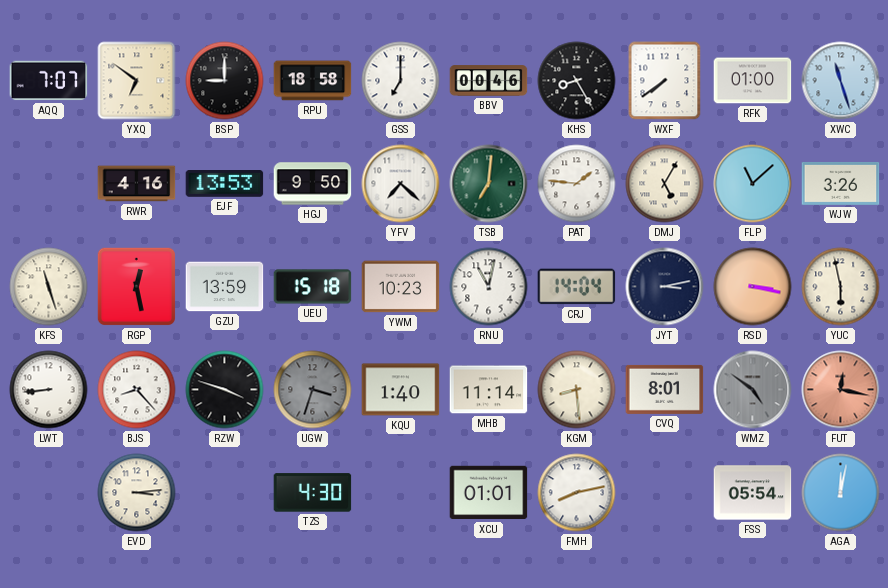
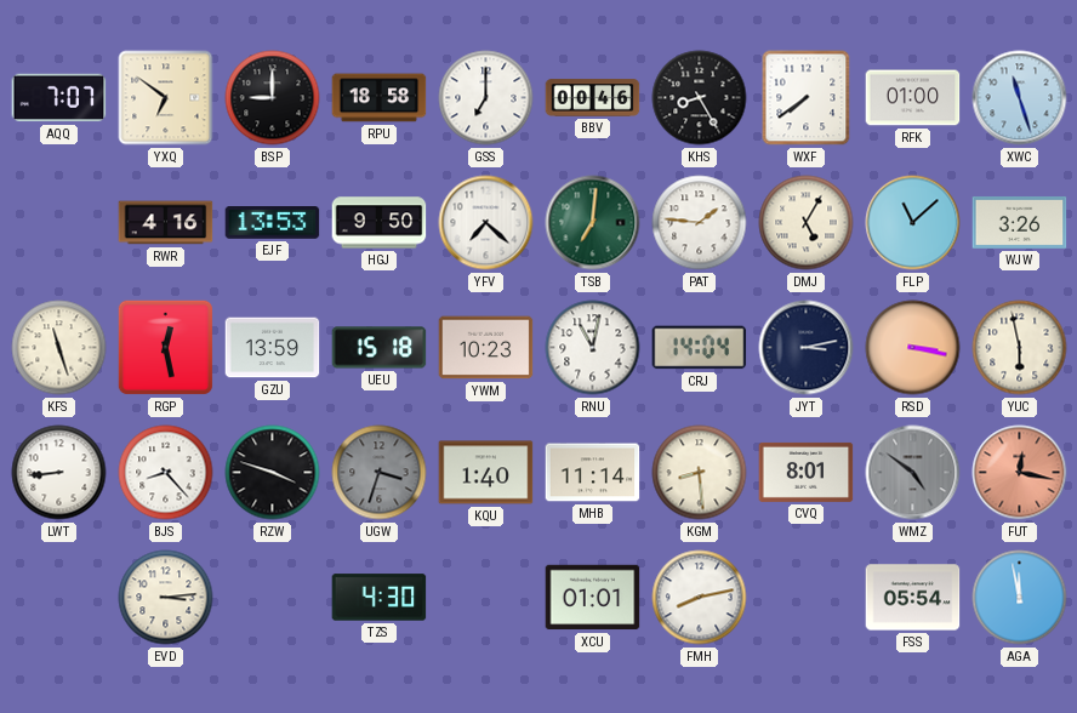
AGA: 12:02 -> 11:58 (1020, 598)
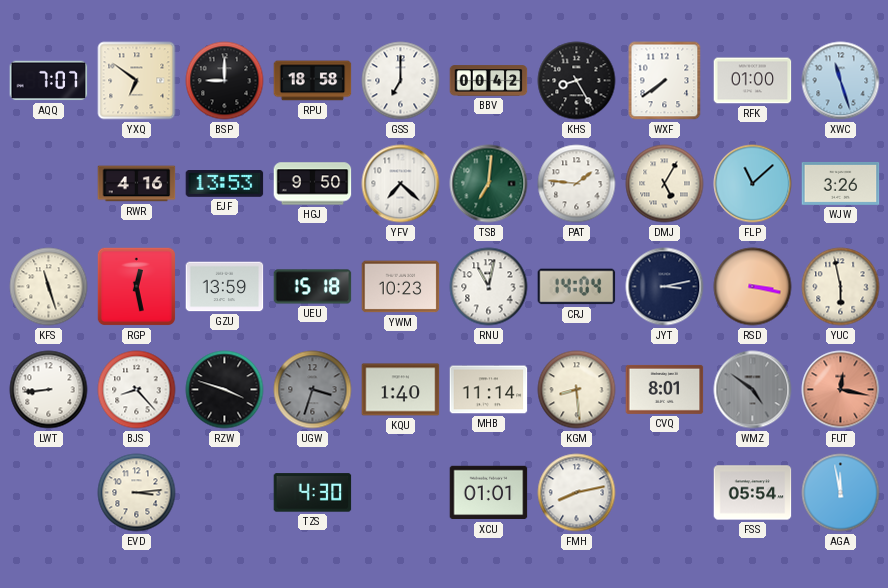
BBV: 00:46 -> 00:42 (489, 81)
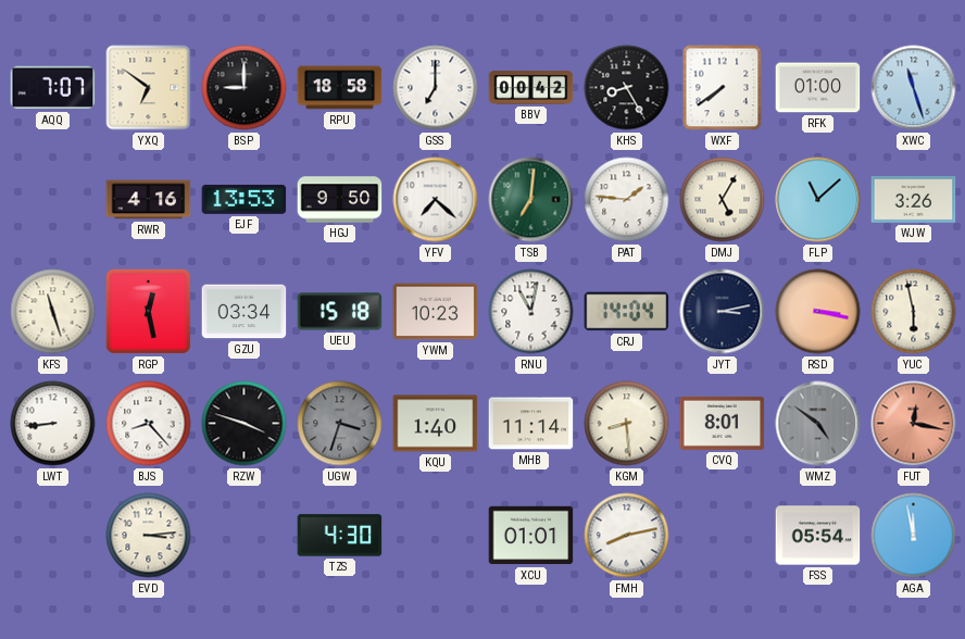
GZU: 13:59 -> 03:34 (245, 312)
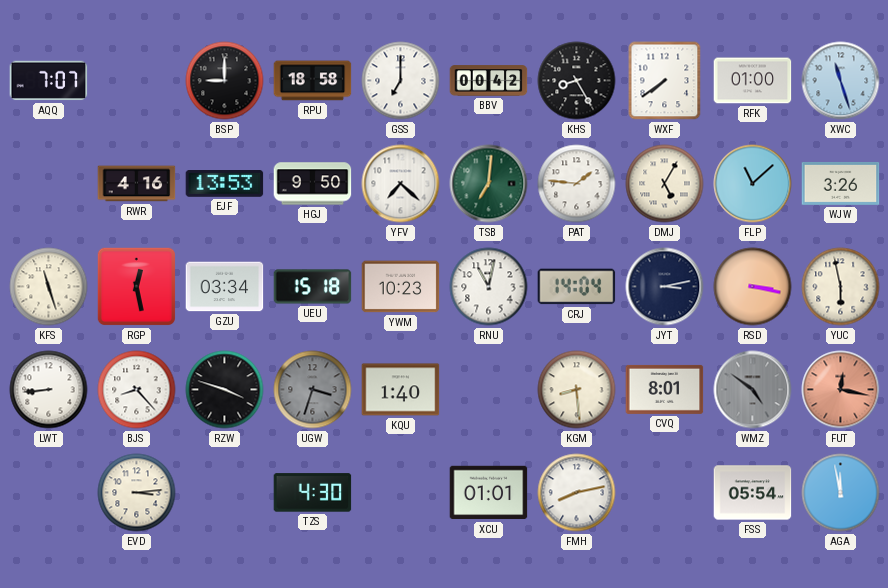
YXQ: 6:51 -> none (149, 88)
MHB: 11:14 -> none (531, 424)
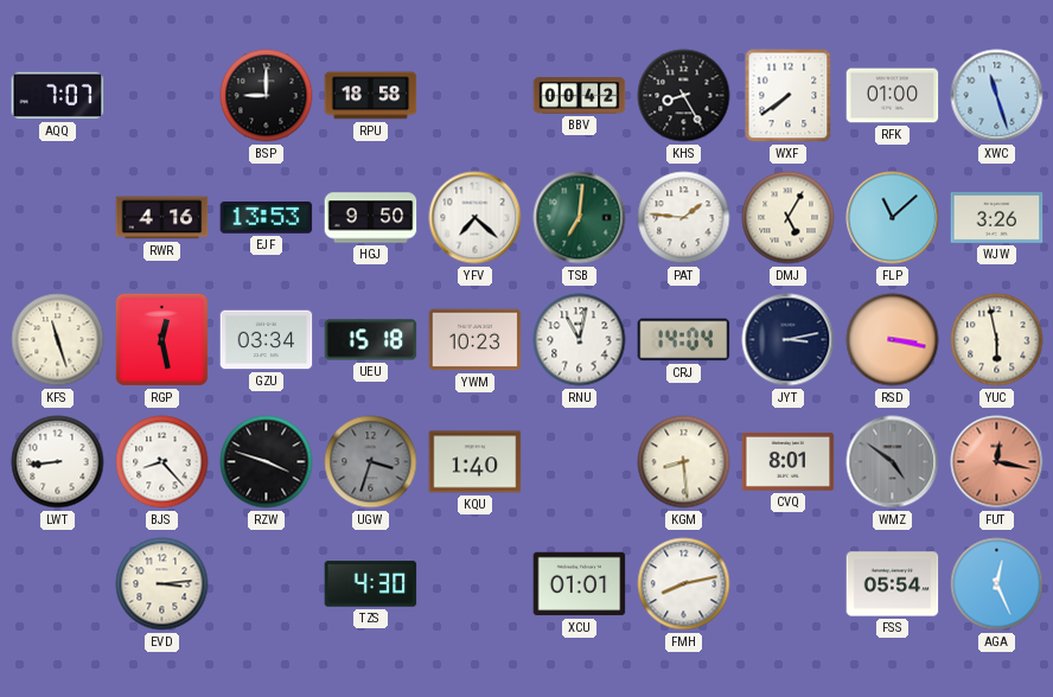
GSS: 7:00 -> none (401, 81)
AGA: 11:58 -> 12:26 (997, 584)
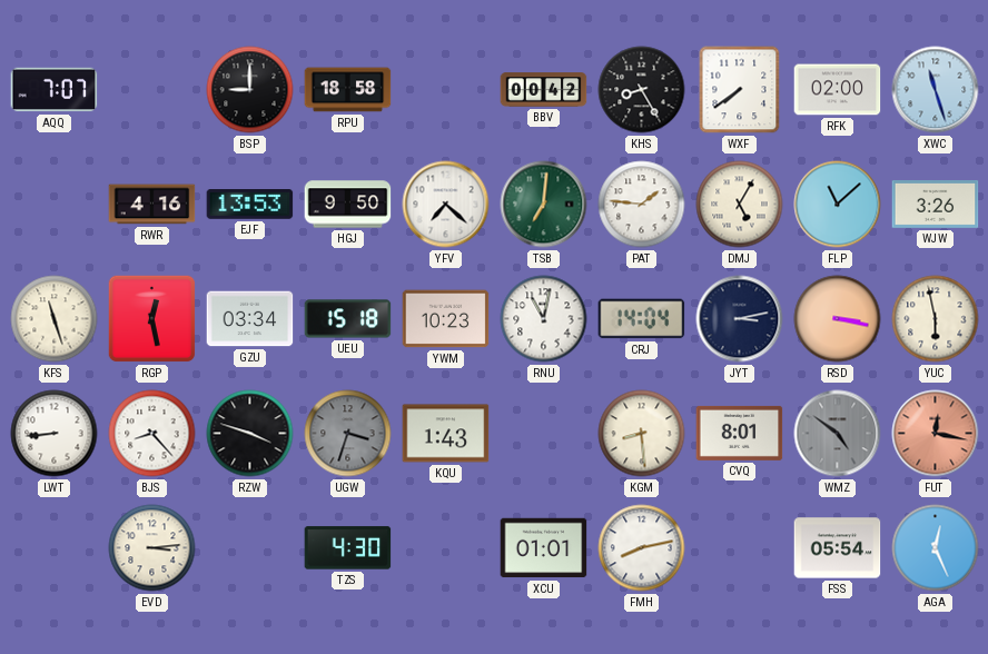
RFK: 01:00 -> 02:00 (838, 90)
KQU: 1:40 -> 1:43 (446, 434)
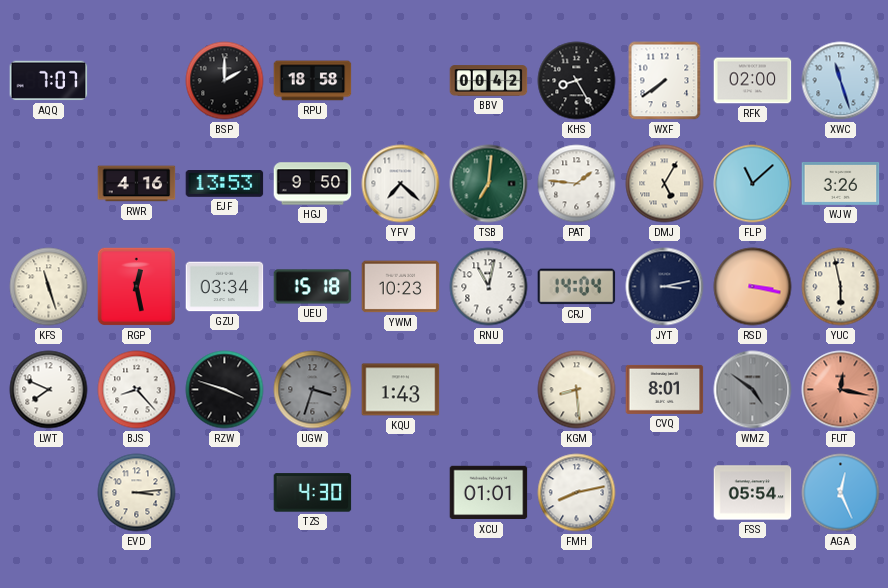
BSP: 9:00 -> 2:00 (225, 81)
LWT: 8:44 -> 7:49 (49, 390)
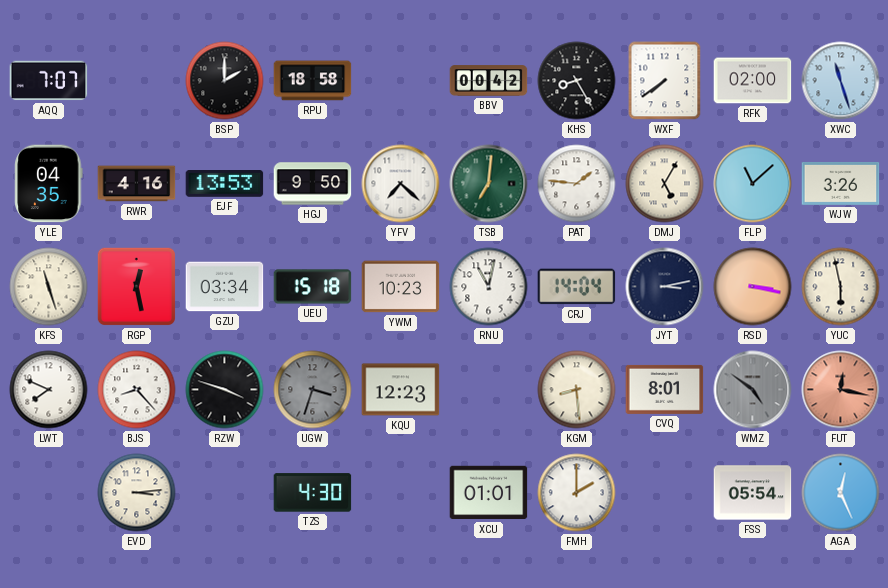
YLE: none -> 04:35 (49, 184)
KQU: 1:43 -> 12:23 (401, 390)
FMH: 8:13 -> 2:00 (577, 493)
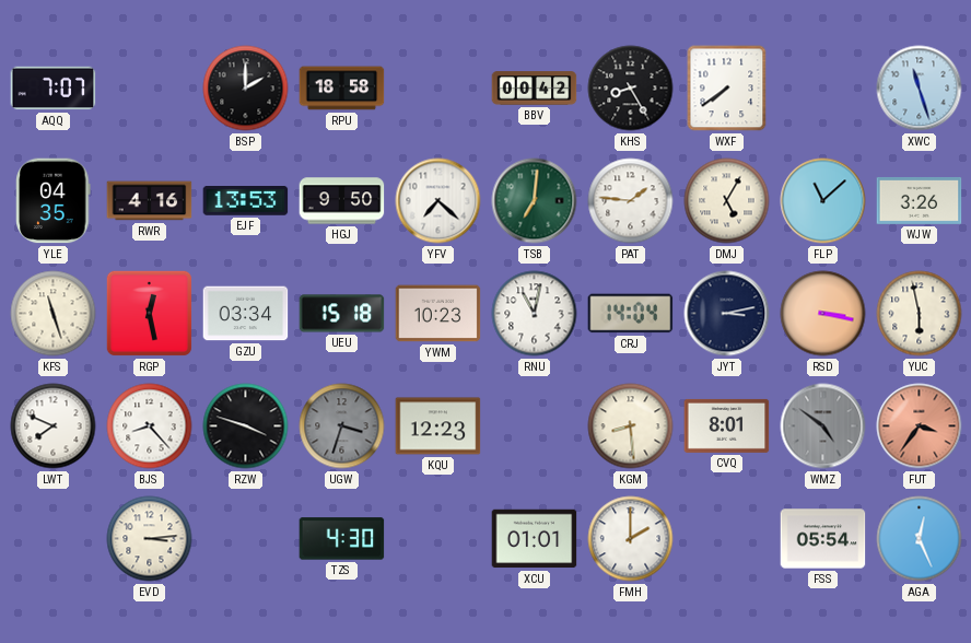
RFK: 02:00 -> none (753, 81)
FUT: 12:17 -> 3:36 (920, 426)
